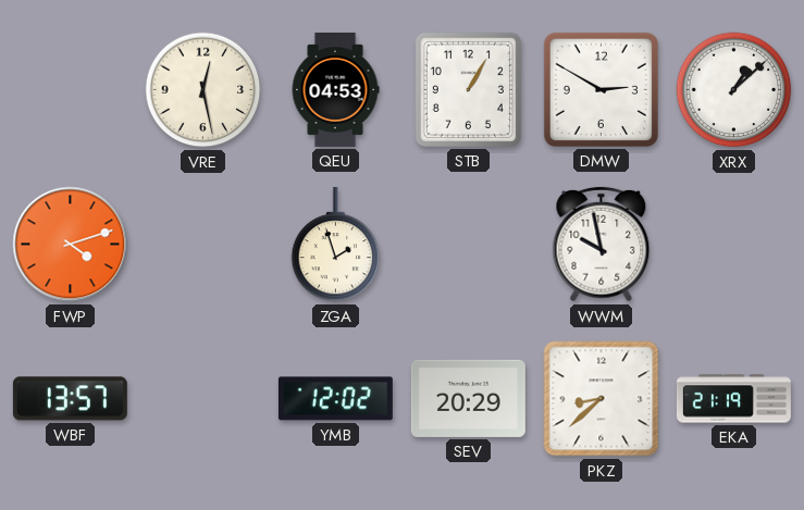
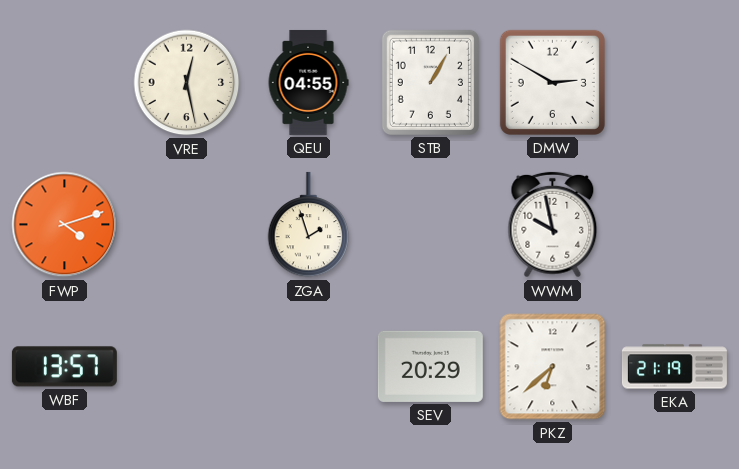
QEU: 04:53 -> 04:55 (308, 82)
XRX: 1:08 -> none (734, 90)
YMB: 12:02 -> none (335, 399)
PKZ: 8:38 -> 6:38 (553, 367)
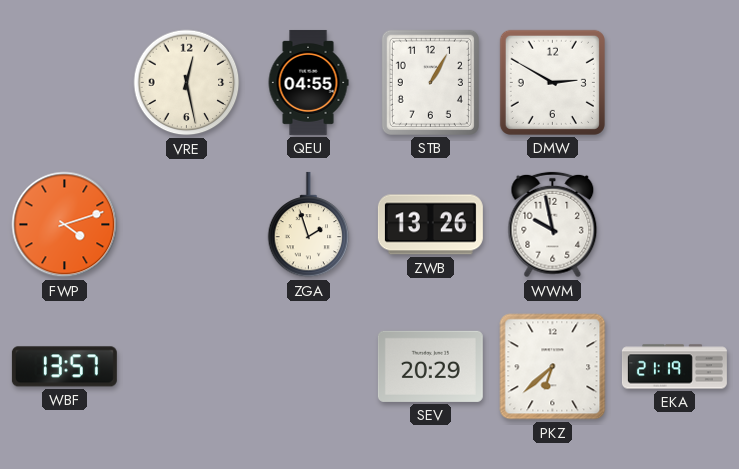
ZWB: none -> 13:26 (430, 225)
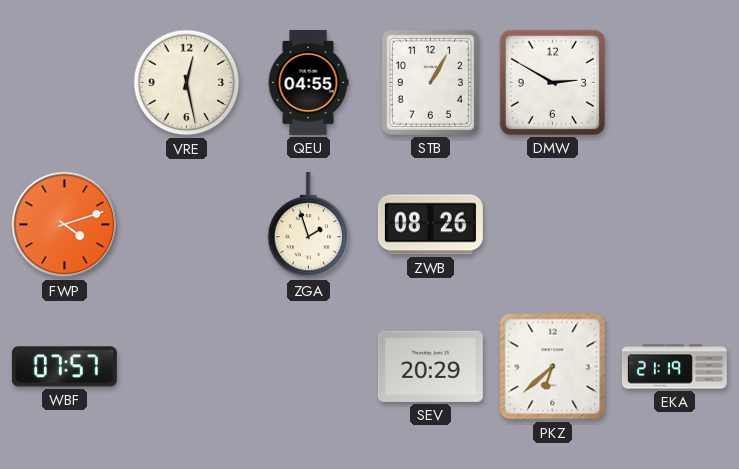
ZWB: 13:26 -> 08:26 (430, 225)
WWM: 9:58 -> none (553, 225)
WBF: 13:57 -> 07:57 (64, 367)
